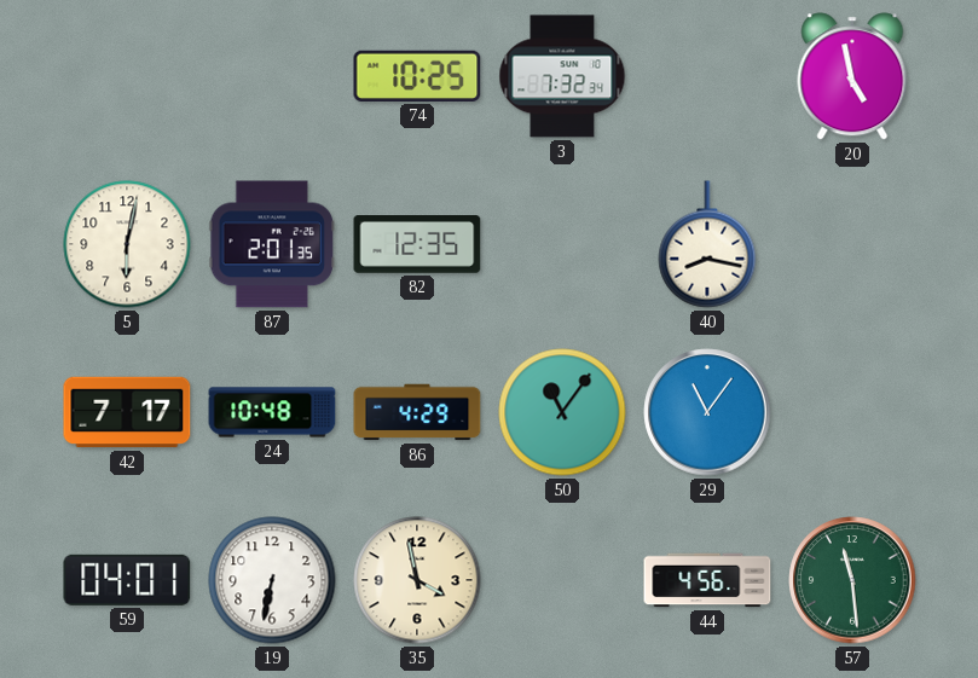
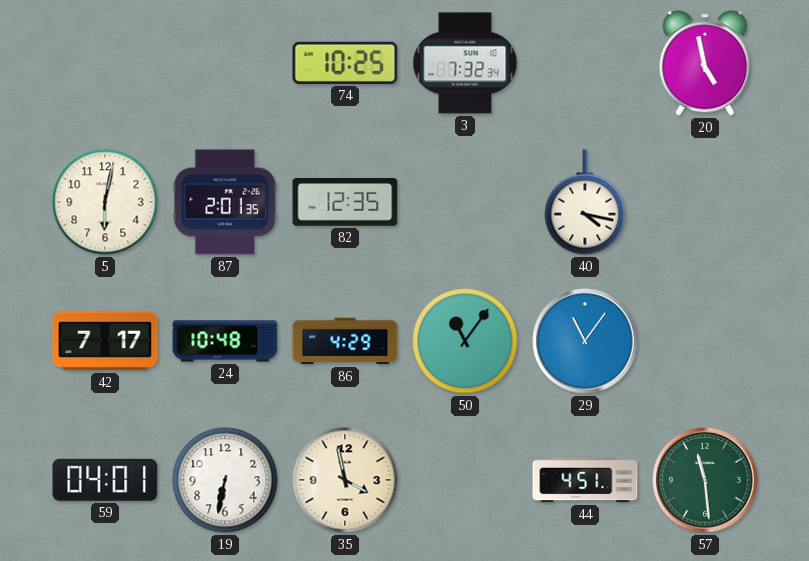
40: 8:17 -> 4:17 (585, 202)
44: 4:56 -> 4:51 (585, 480)
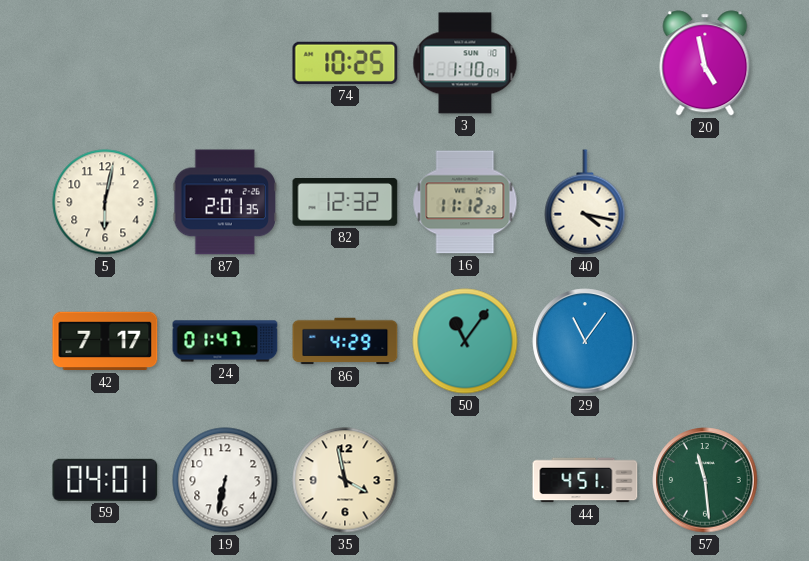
3: 7:32 -> 1:10 (465, 63)
82: 12:35 -> 12:32 (345, 203)
16: none -> 11:12 (465, 202)
24: 10:48 -> 01:47 (225, 341)
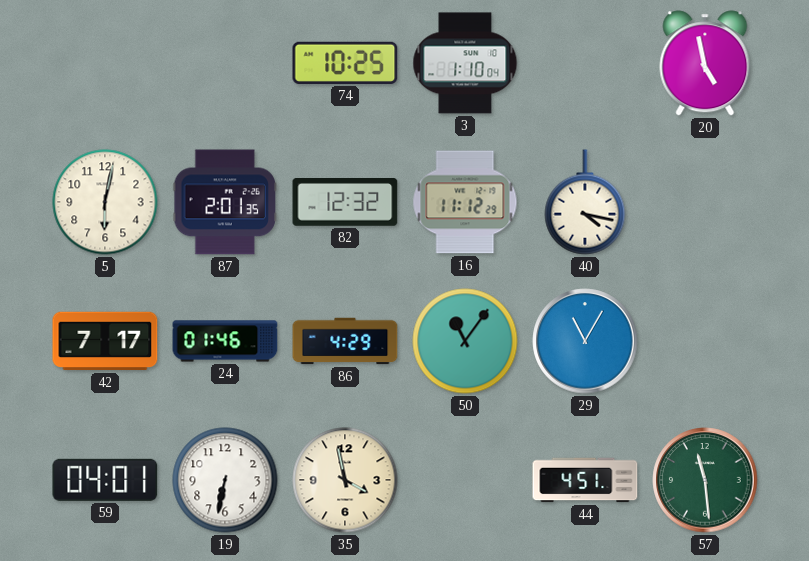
24: 01:47 -> 01:46 (225, 341)
29: 11:06 -> 11:05 (585, 341)
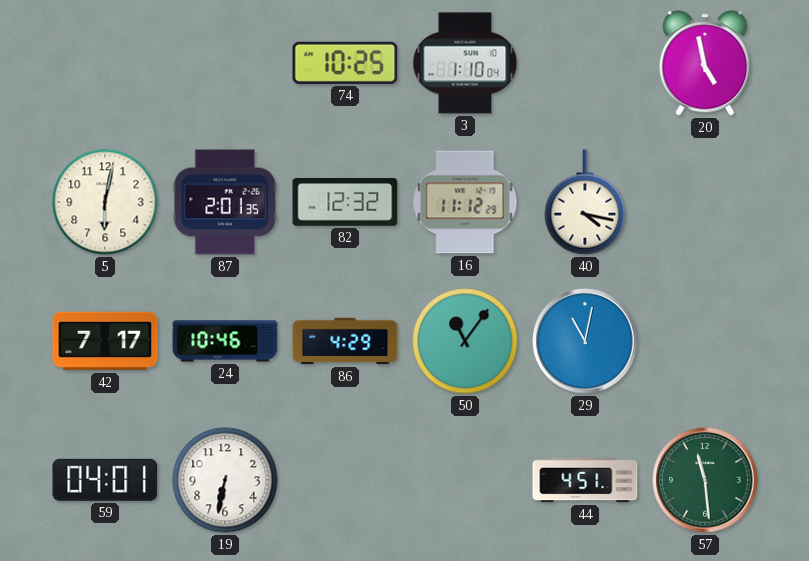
24: 01:46 -> 10:46 (225, 341)
29: 11:05 -> 11:02 (585, 341)
35: 3:58 -> none (345, 480)
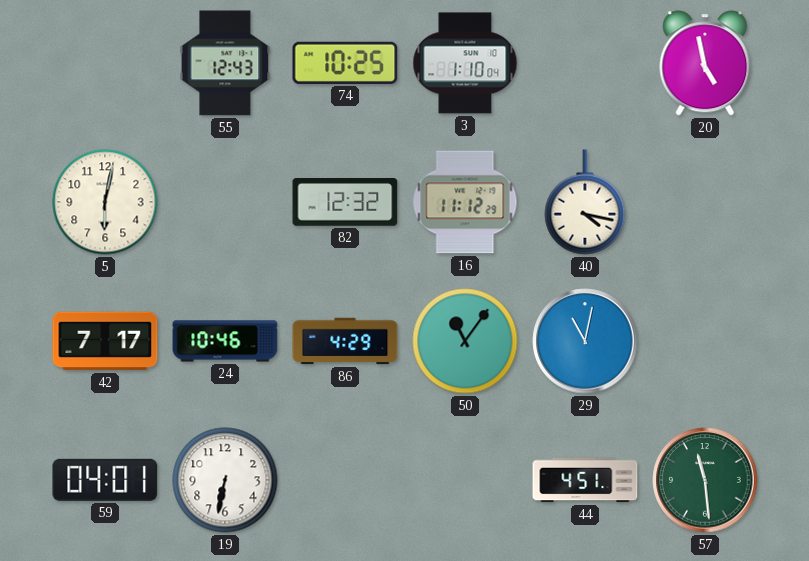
55: none -> 12:43 (225, 63)
87: 2:01 -> none (225, 202)
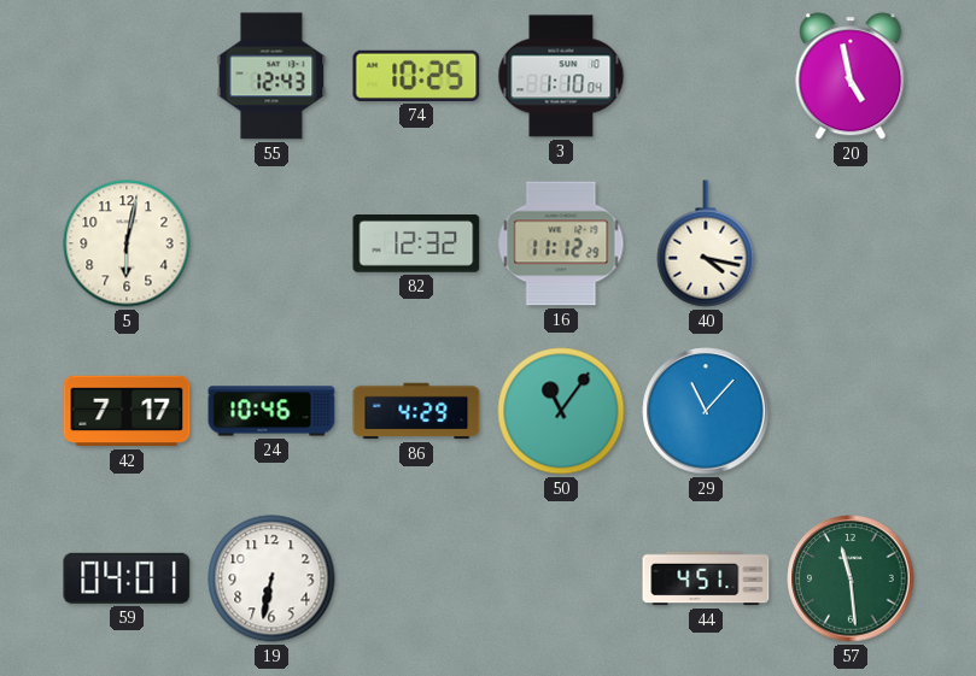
29: 11:02 -> 11:07 (706, 411)
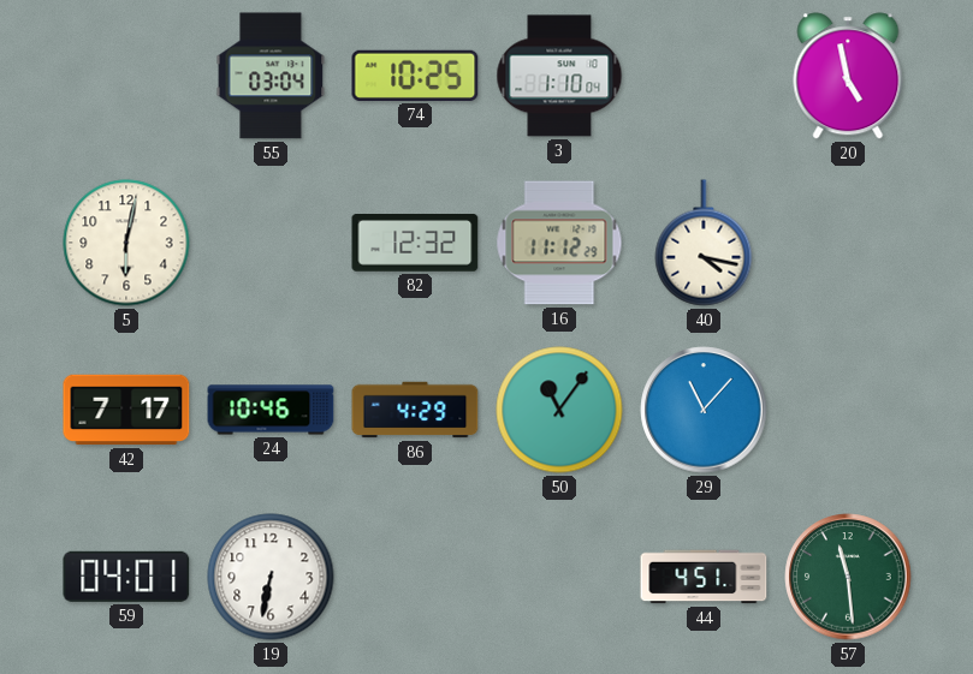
55: 12:43 -> 03:04 (271, 76)
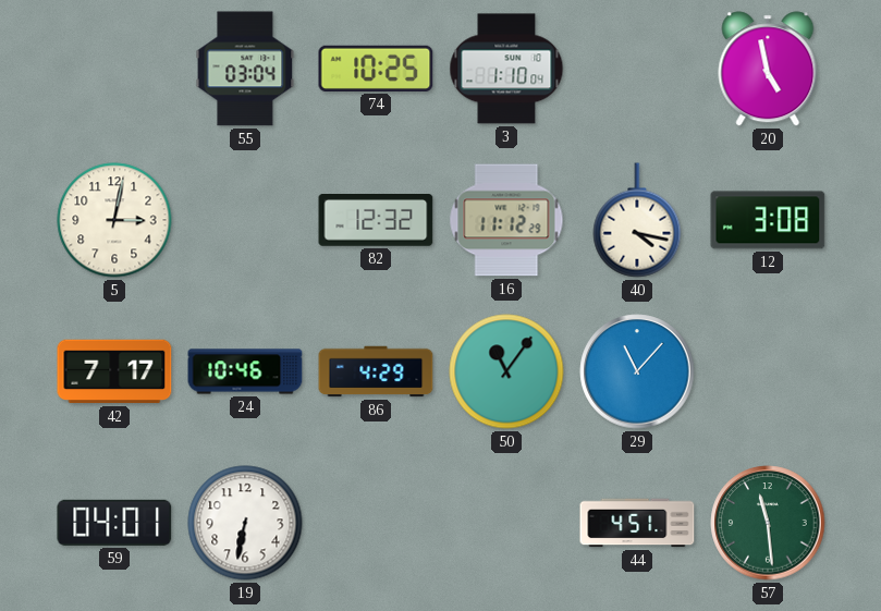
5: 6:02 -> 3:02 (114, 220)
12: none -> 3:08 (768, 220)
